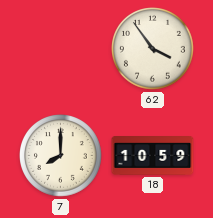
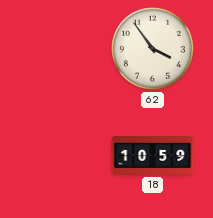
7: 8:00 -> none (61, 156)
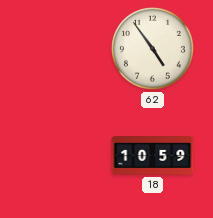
62: 3:54 -> 4:54 (153, 49)
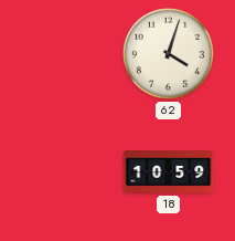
62: 4:54 -> 4:03 (169, 54)
